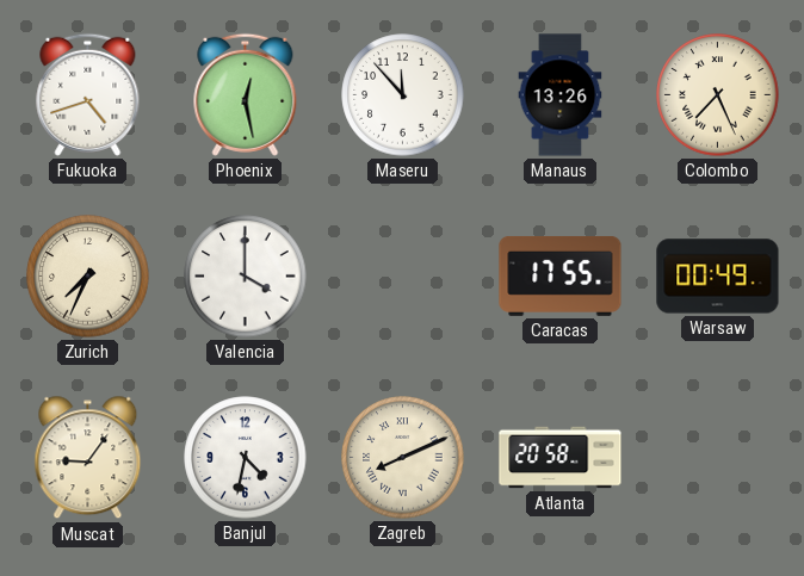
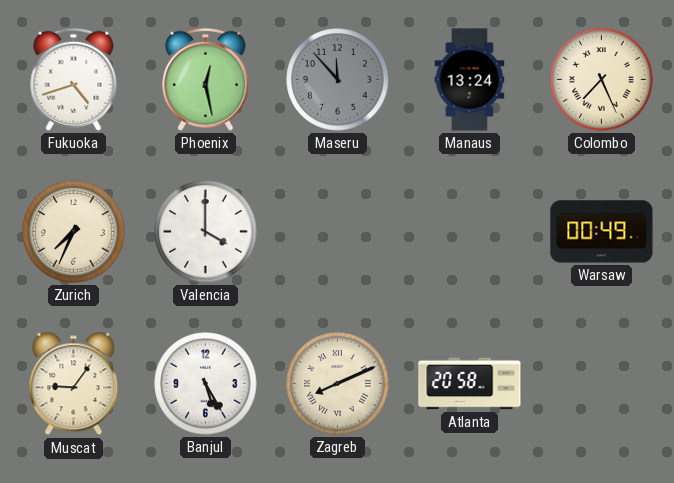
Maseru dial: white -> grey (338, 80)
Manaus: 13:26 -> 13:24 (470, 80)
Caracas: 17:55 -> none (561, 275)
Banjul: 4:32 -> 5:25 (206, 384)
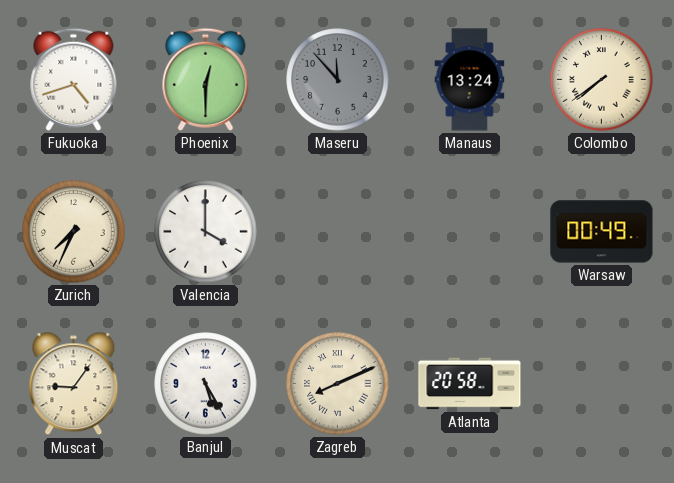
Phoenix: 12:28 -> 12:30 (206, 79)
Colombo: 7:26 -> 7:39 (602, 80)
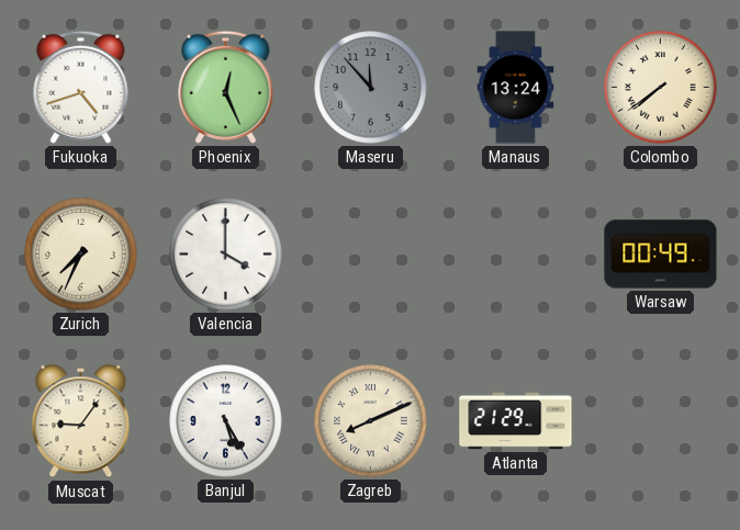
Phoenix: 12:30 -> 12:26 (226, 87)
Atlanta: 20:58 -> 21:29 (516, 421)
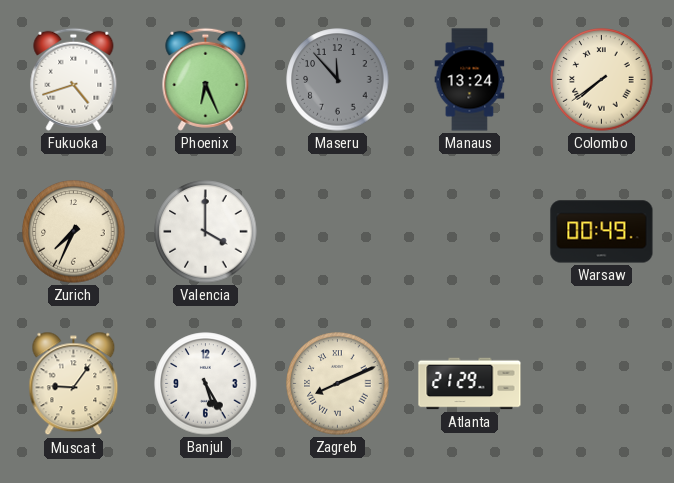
Phoenix: 12:26 -> 6:26 (206, 79)
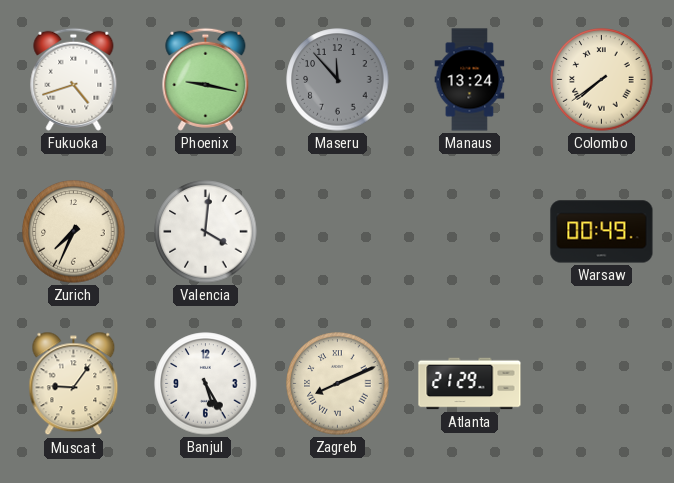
Phoenix: 6:26 -> 9:17 (206, 79)
Valencia: 4:00 -> 4:01 (206, 232)
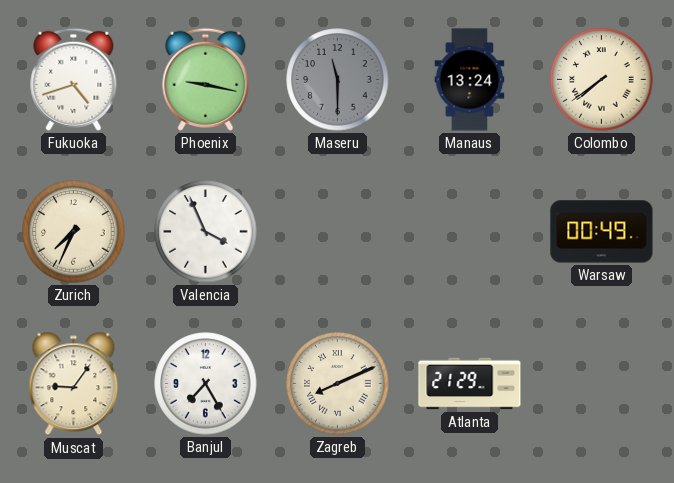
Maseru: 11:53 -> 11:30 (338, 80)
Valencia: 4:01 -> 3:56 (206, 232)
Banjul: 5:25 -> 7:25 (206, 384)
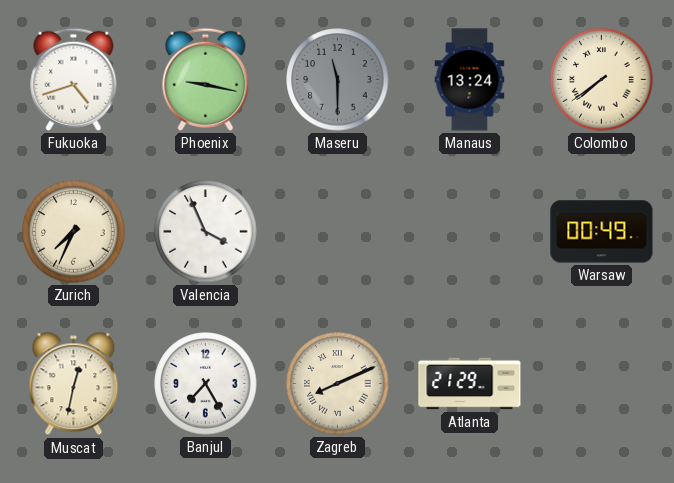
Muscat: 9:06 -> 12:32 (74, 384)
